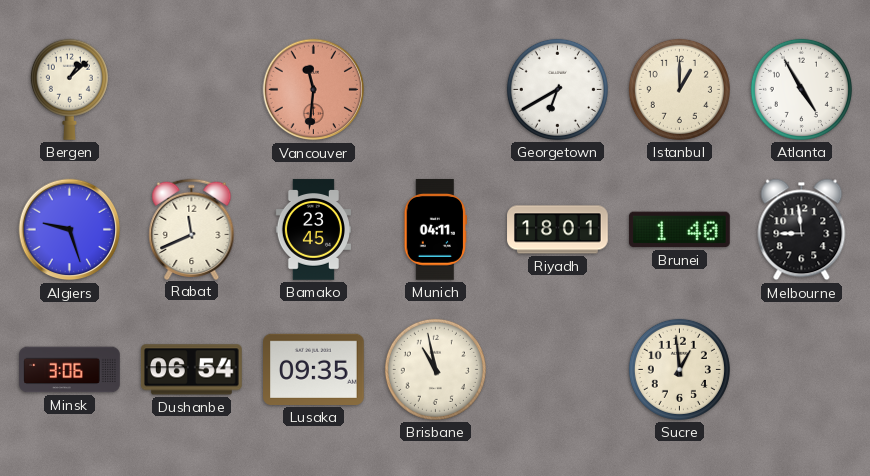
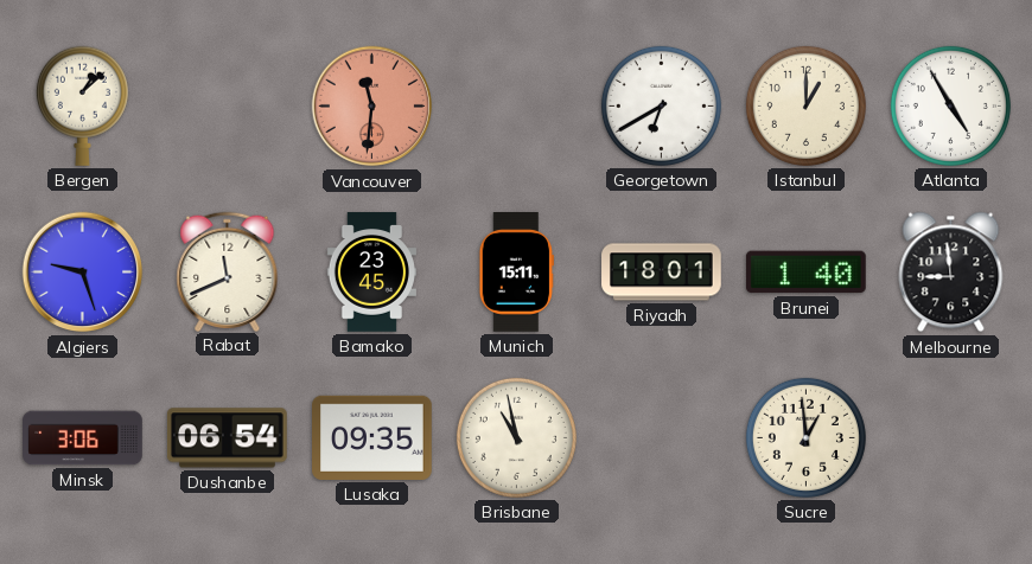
Munich: 04:11 -> 15:11 (516, 273)
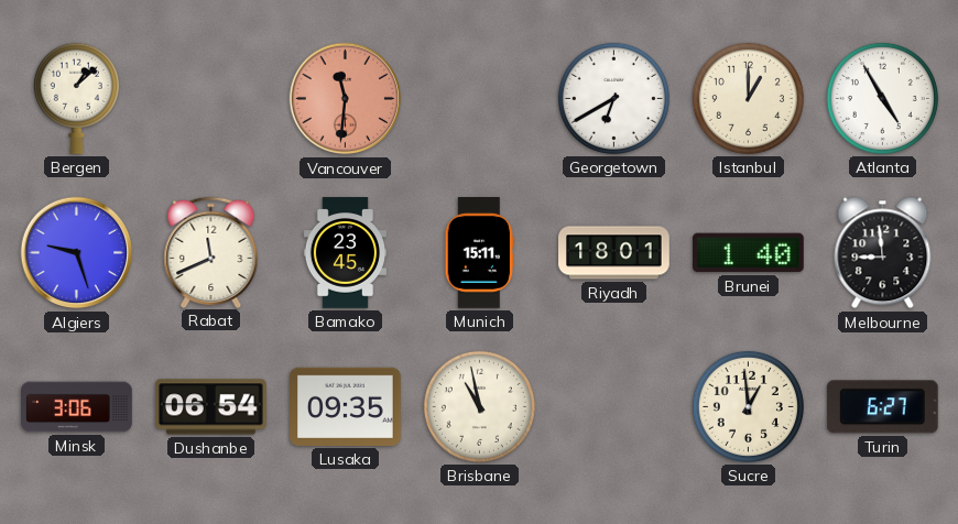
Turin: none -> 6:27 (882, 407)
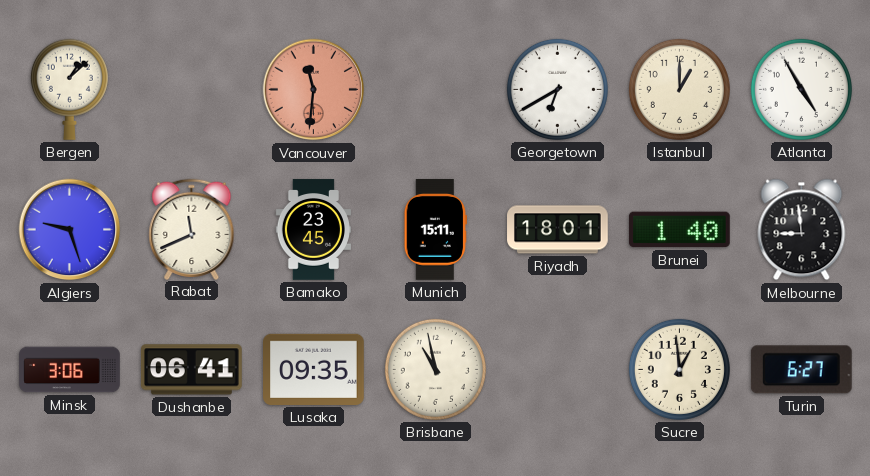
Dushanbe: 06:54 -> 06:41 (191, 370)
